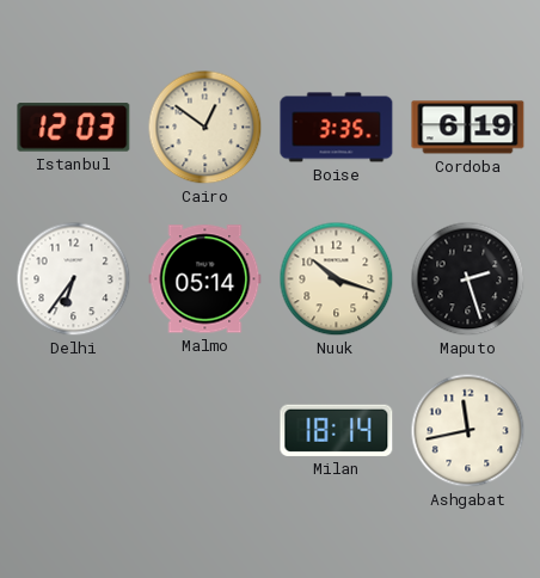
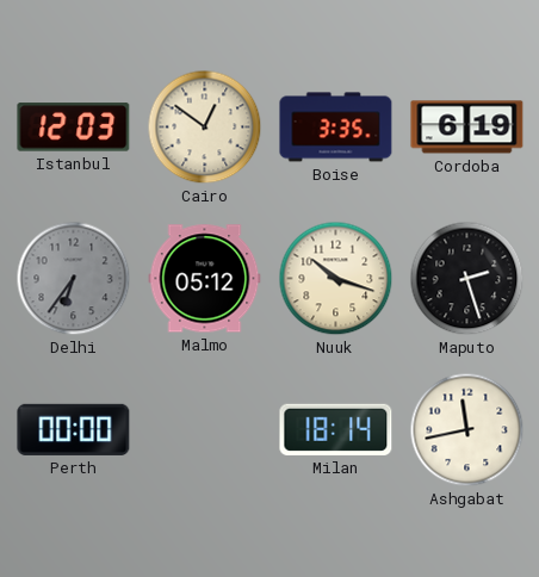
Delhi dial: white -> grey (74, 279)
Malmo: 05:14 -> 05:12 (205, 279)
Perth: none -> 00:00 (74, 429)
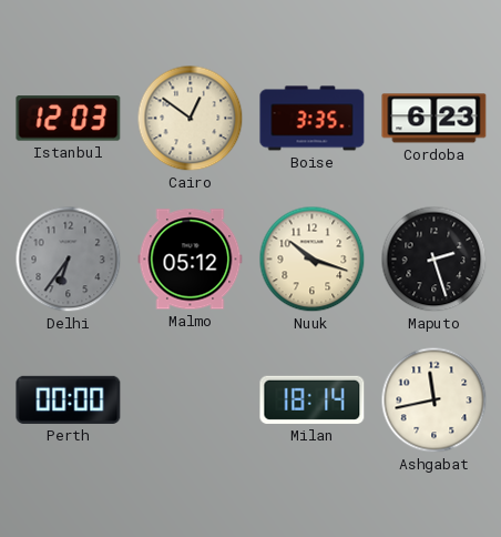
Cordoba: 6:19 -> 6:23 (434, 119)
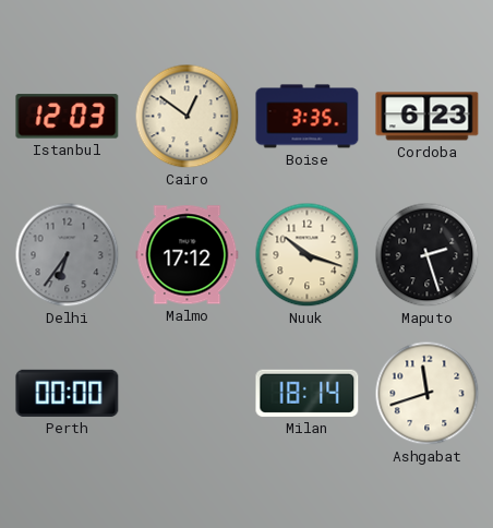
Malmo: 05:12 -> 17:12 (188, 255)
Ashgabat: 11:43 -> 11:42 (428, 394)
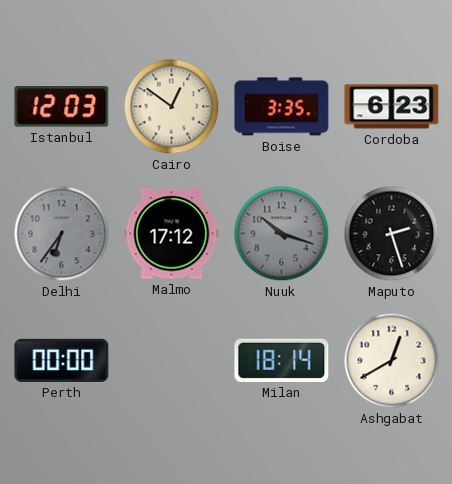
Nuuk dial: cream -> grey (282, 234)
Ashgabat: 11:42 -> 12:40 (392, 361)
